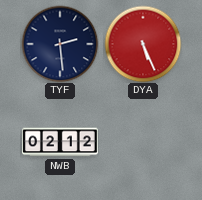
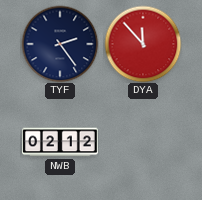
TYF: 2:29 -> 2:24 (60, 44)
DYA: 5:26 -> 11:53 (143, 44)
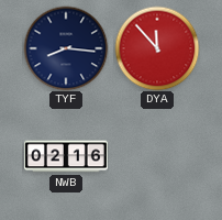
TYF: 2:24 -> 8:16 (66, 48)
NWB: 02:12 -> 02:16 (67, 156)
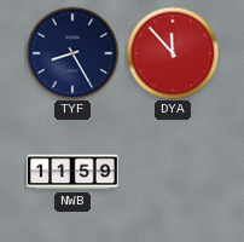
TYF: 8:16 -> 8:25 (72, 53)
NWB: 02:16 -> 11:59 (74, 172)
